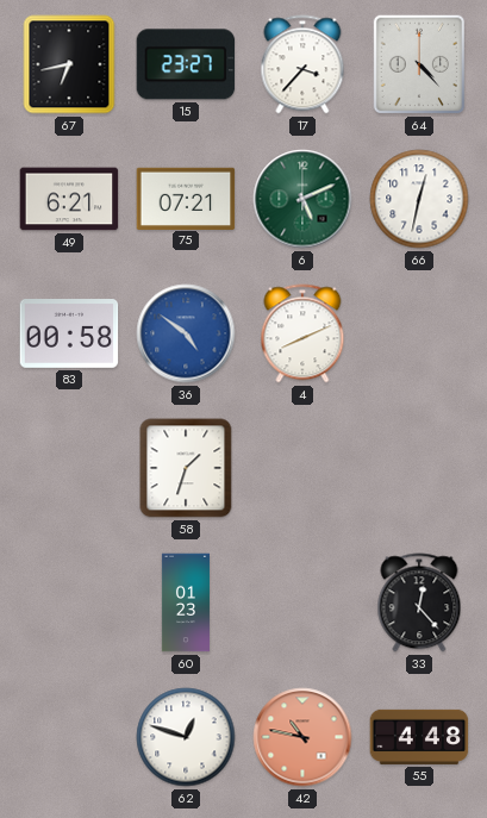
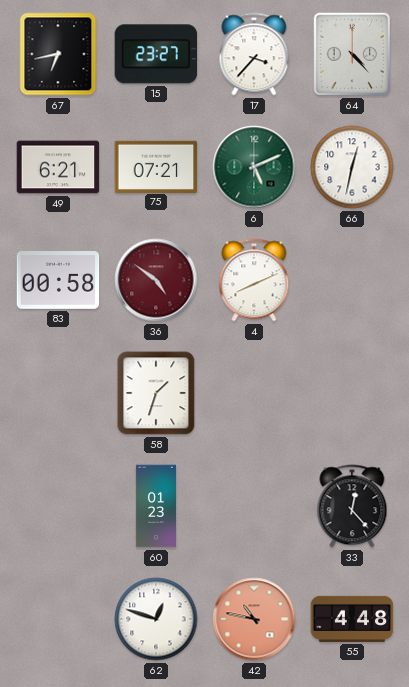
36 dial: blue -> burgundy (156, 280)
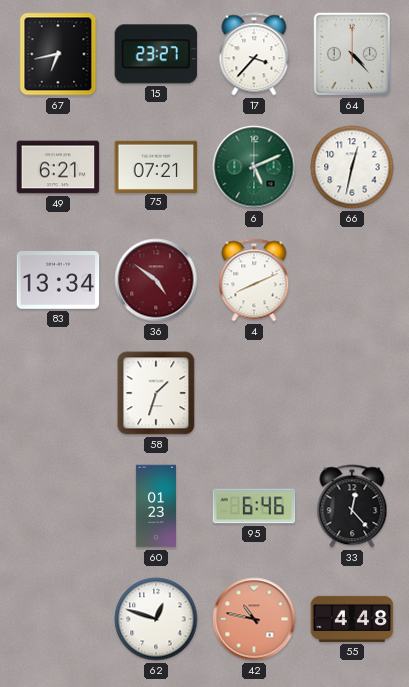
83: 00:58 -> 13:34 (58, 281)
95: none -> 6:46 (254, 506)
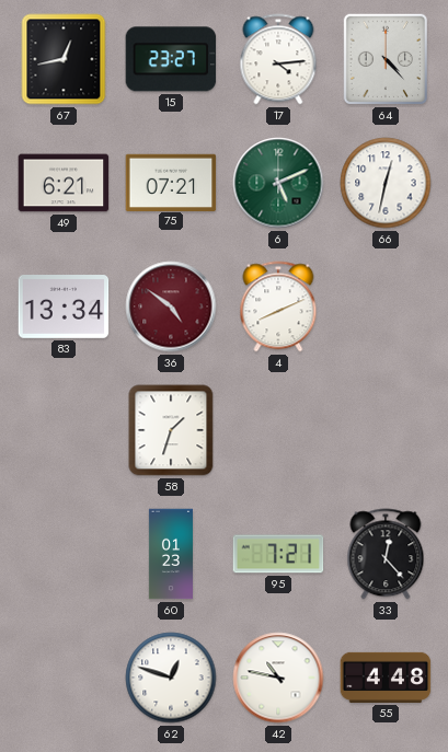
67: 6:43 -> 12:43 (64, 59)
17: 3:37 -> 4:14 (278, 59)
95: 6:46 -> 7:21 (278, 554)
42 dial: salmon -> white (278, 678)
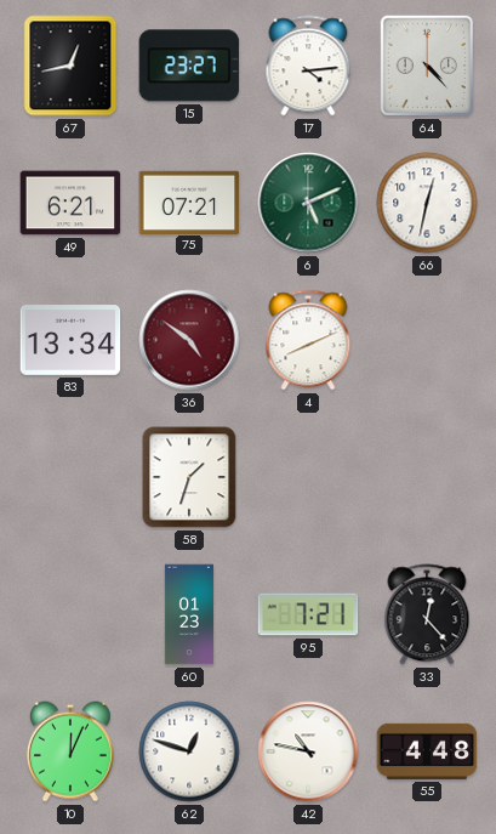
10: none -> 12:04 (70, 751)
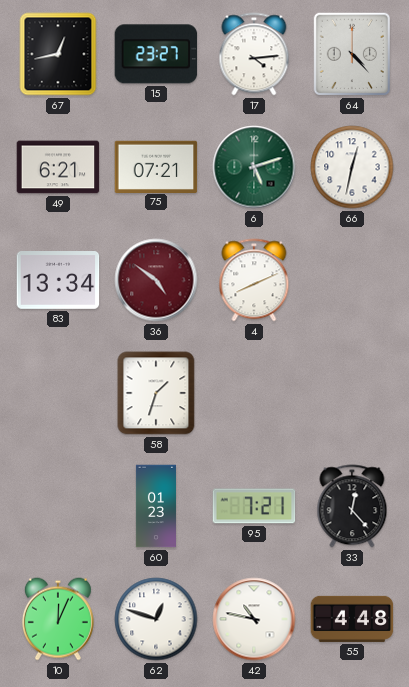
6: 5:11 -> 5:12 (254, 167)
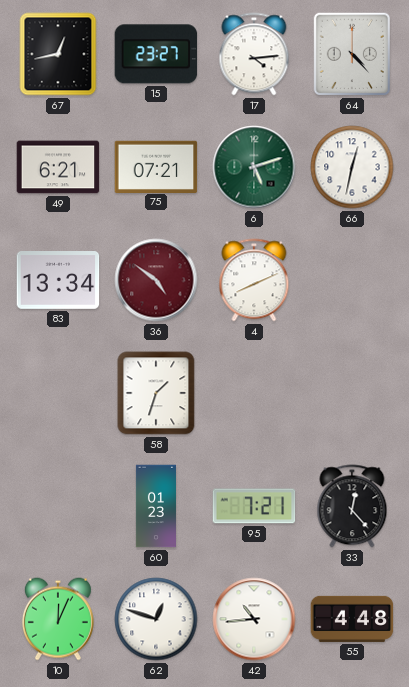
42: 10:47 -> 10:44 (254, 619)
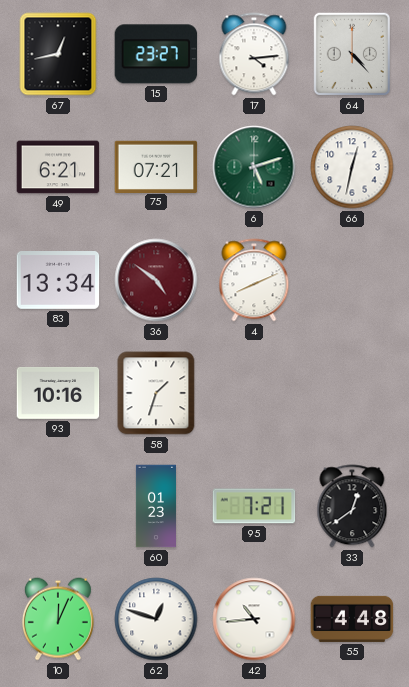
93: none -> 10:16 (58, 393)
33: 12:23 -> 12:39 (352, 506)
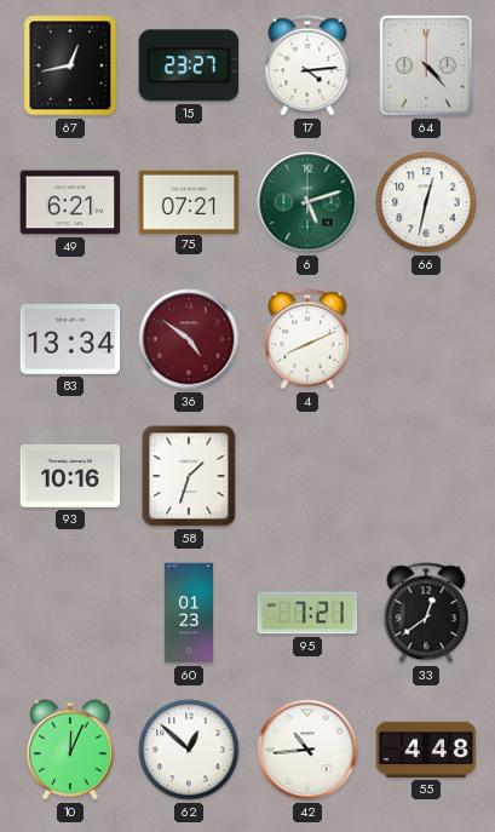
62: 12:48 -> 12:52 (189, 750)
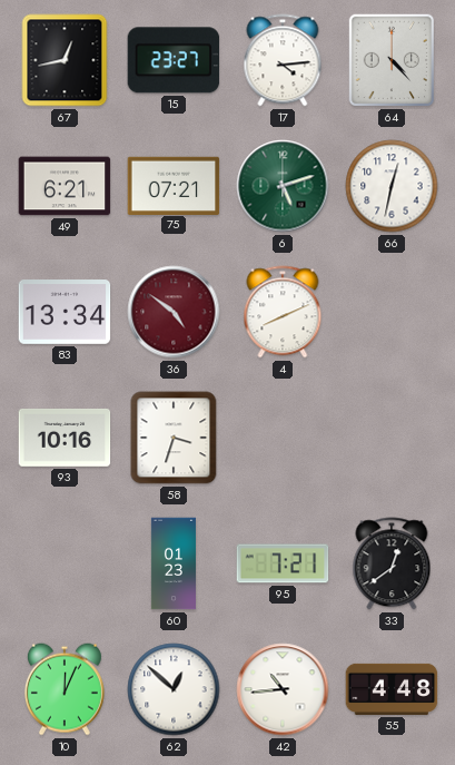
58: 1:33 -> 3:33 (174, 438)
